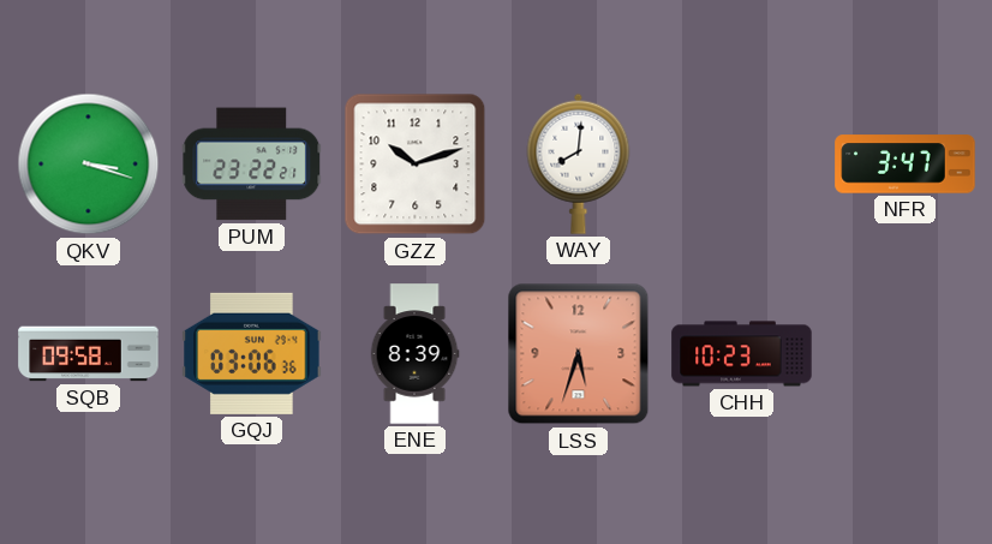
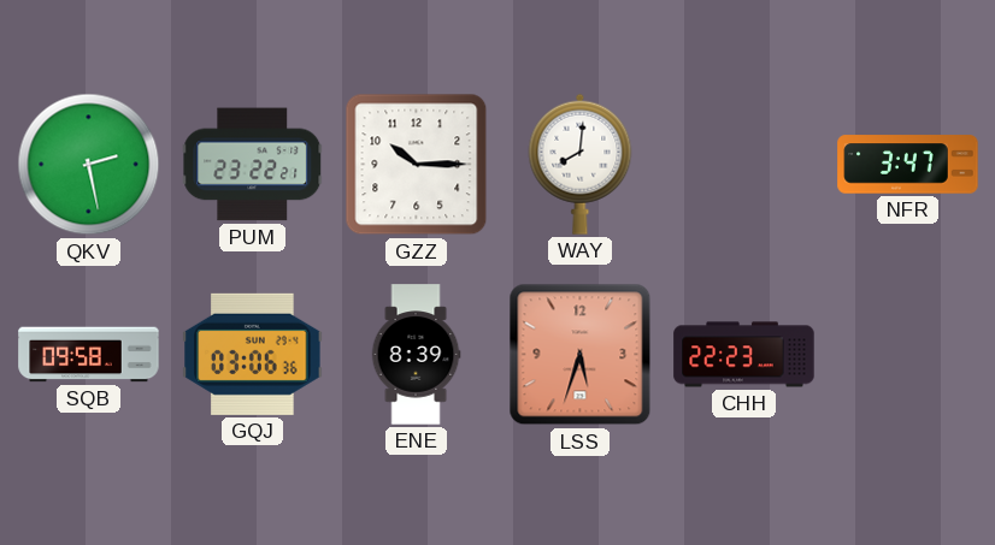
QKV: 3:18 -> 2:28 (89, 165)
GZZ: 10:12 -> 10:15 (417, 165)
CHH: 10:23 -> 22:23 (744, 355)
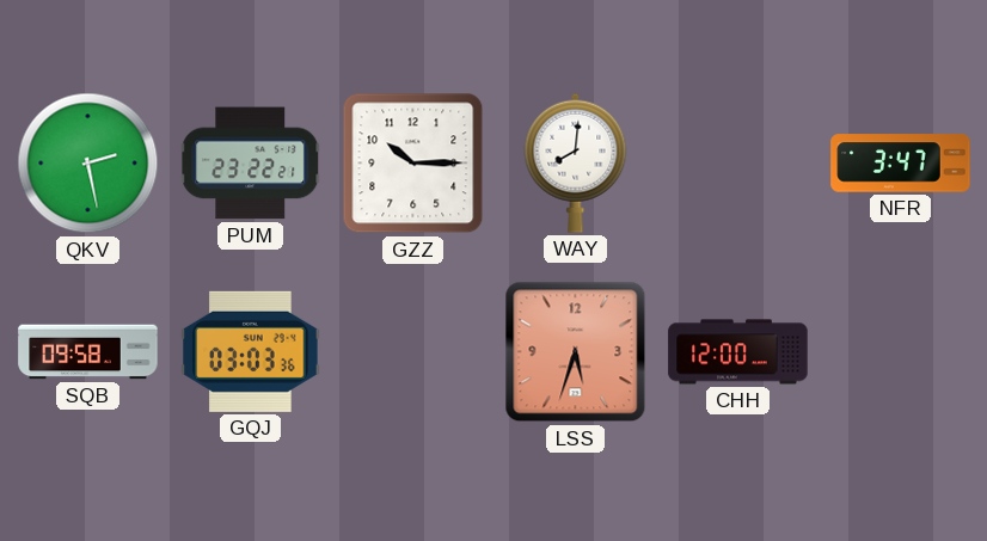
GQJ: 03:06 -> 03:03 (251, 351)
ENE: 8:39 -> none (416, 355)
CHH: 22:23 -> 12:00 (738, 352)
